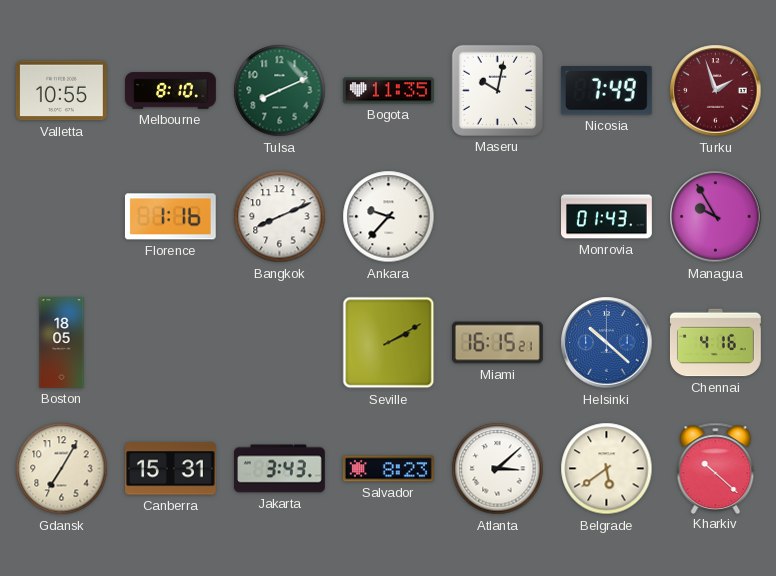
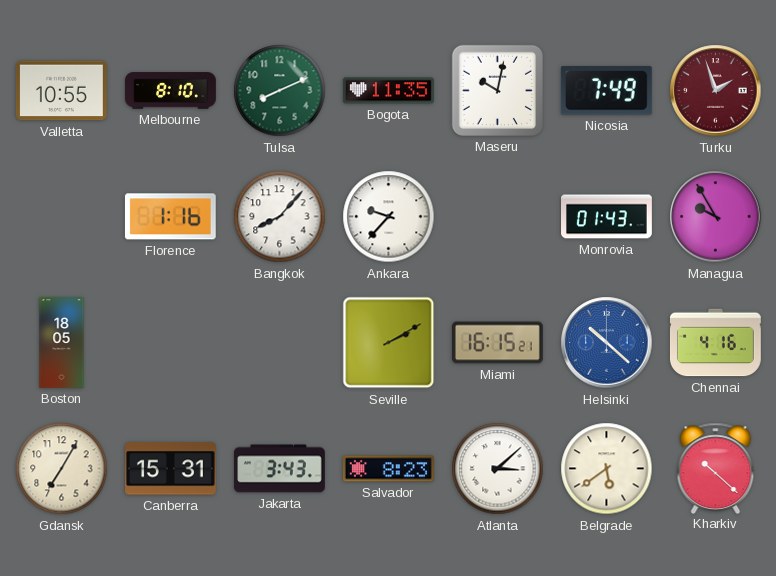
Bangkok: 8:11 -> 8:07 (280, 217)
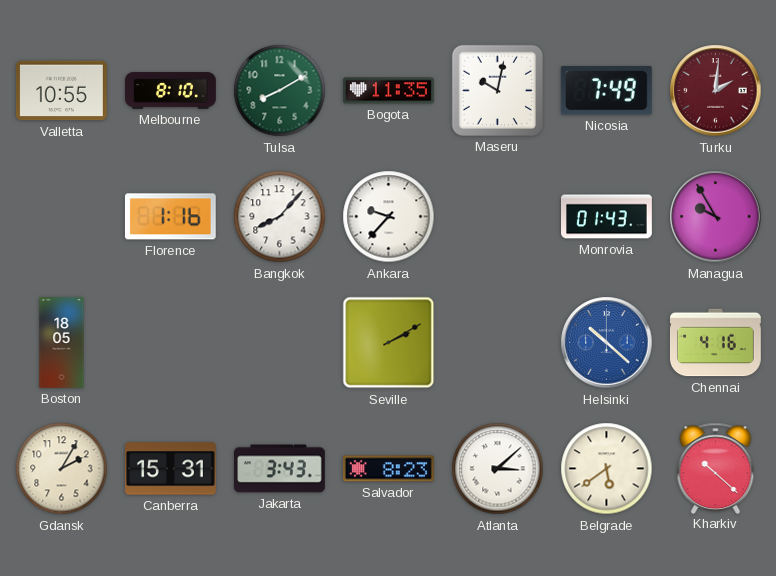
Tulsa: 8:11 -> 8:10 (280, 91)
Turku: 1:57 -> 2:01 (716, 91)
Miami: 16:15 -> none (498, 343)
Gdansk: 7:05 -> 2:05 (62, 469)
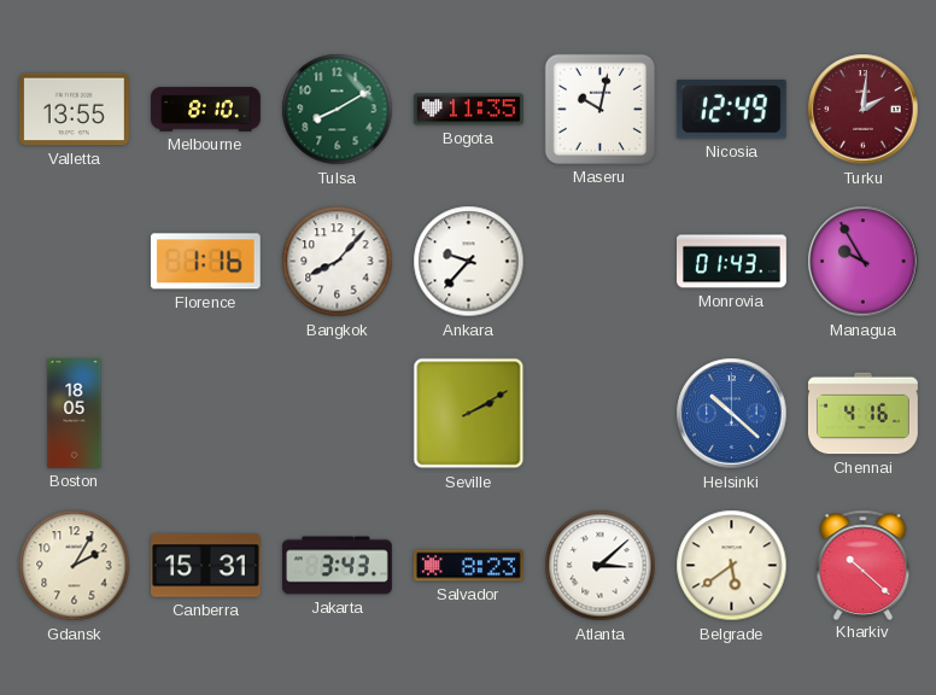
Valletta: 10:55 -> 13:55 (74, 110)
Nicosia: 7:49 -> 12:49 (731, 110)
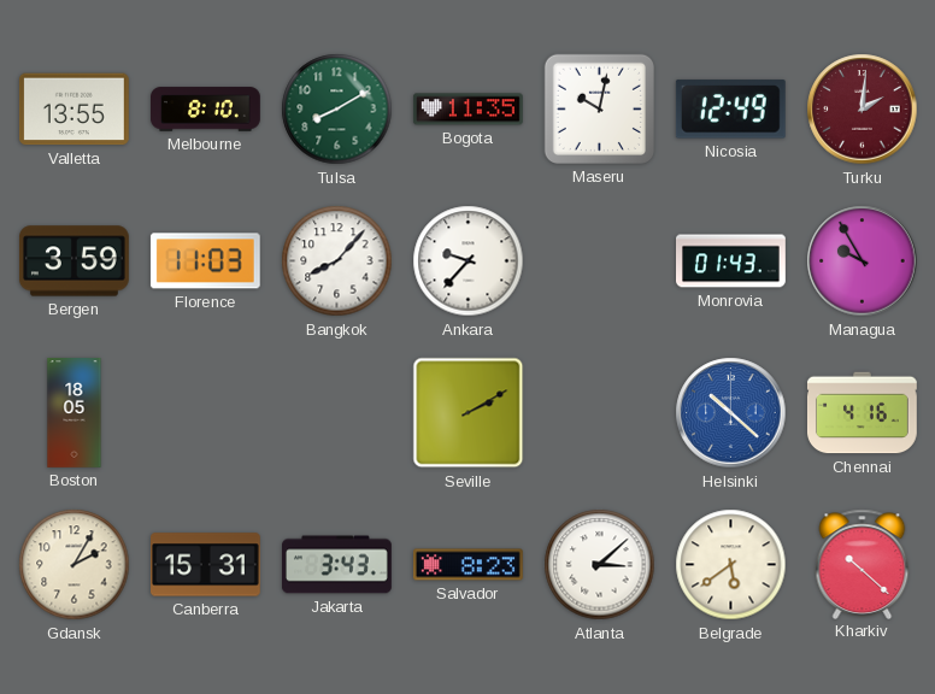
Bergen: none -> 3:59 (75, 261)
Florence: 1:16 -> 11:03 (205, 261)
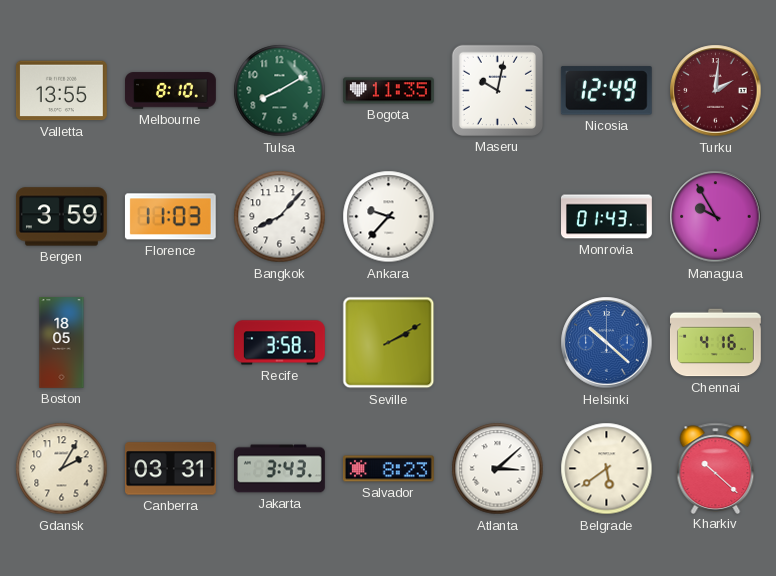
Recife: none -> 3:58 (280, 343)
Canberra: 15:31 -> 03:31 (171, 469)
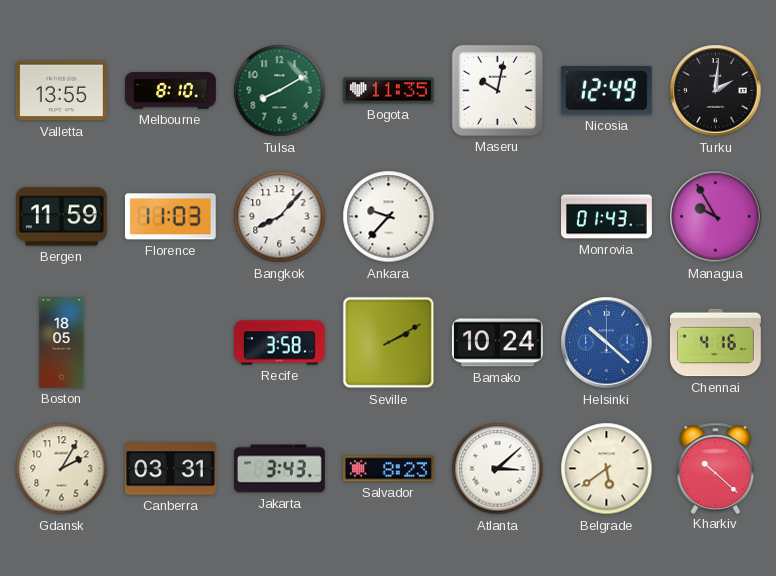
Turku dial: burgundy -> black (716, 91)
Bergen: 3:59 -> 11:59 (62, 217)
Bamako: none -> 10:24 (497, 343)
